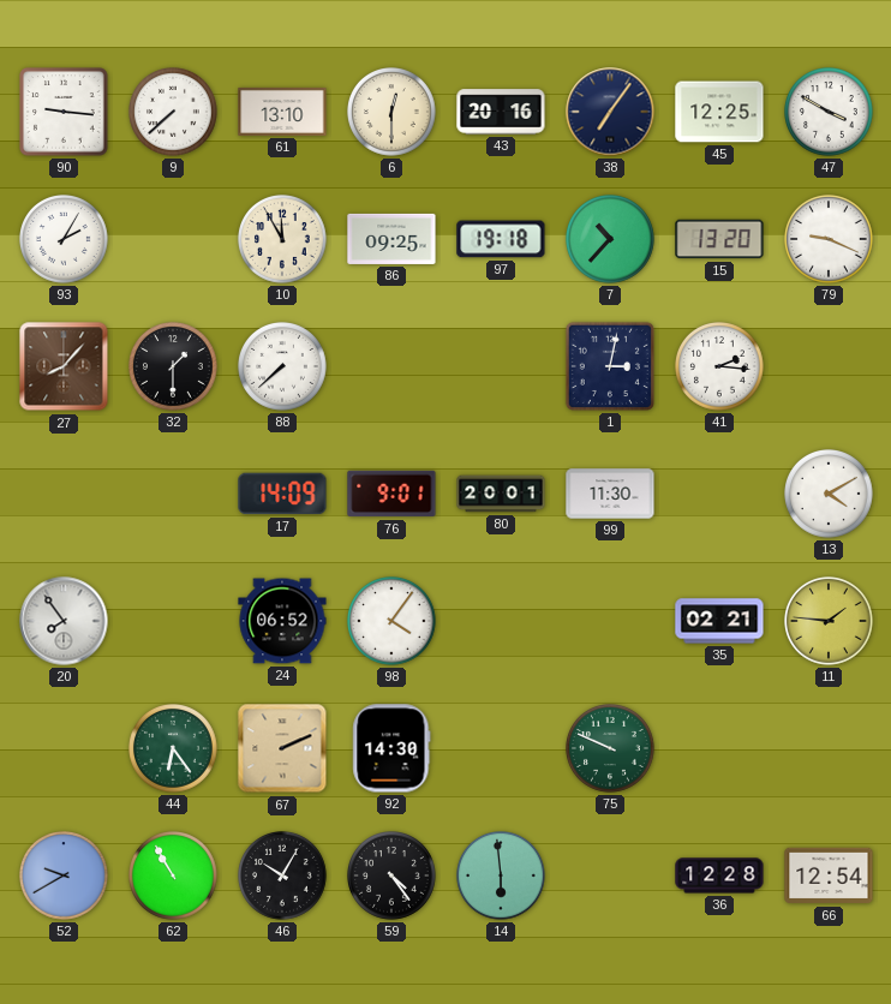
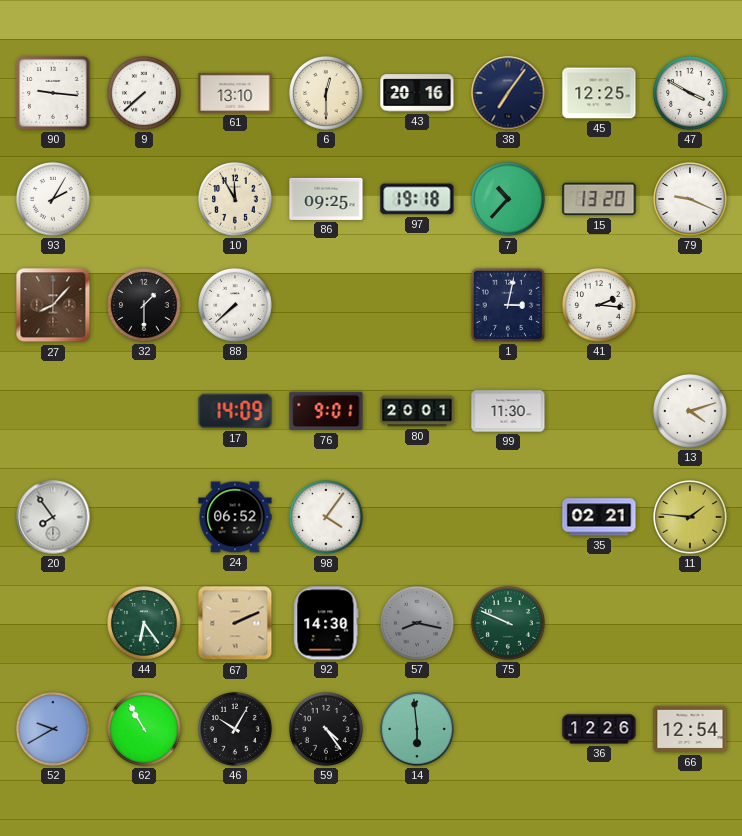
13: 4:10 -> 4:12 (691, 412)
57: none -> 8:17 (418, 624)
36: 12:28 -> 12:26 (599, 729)
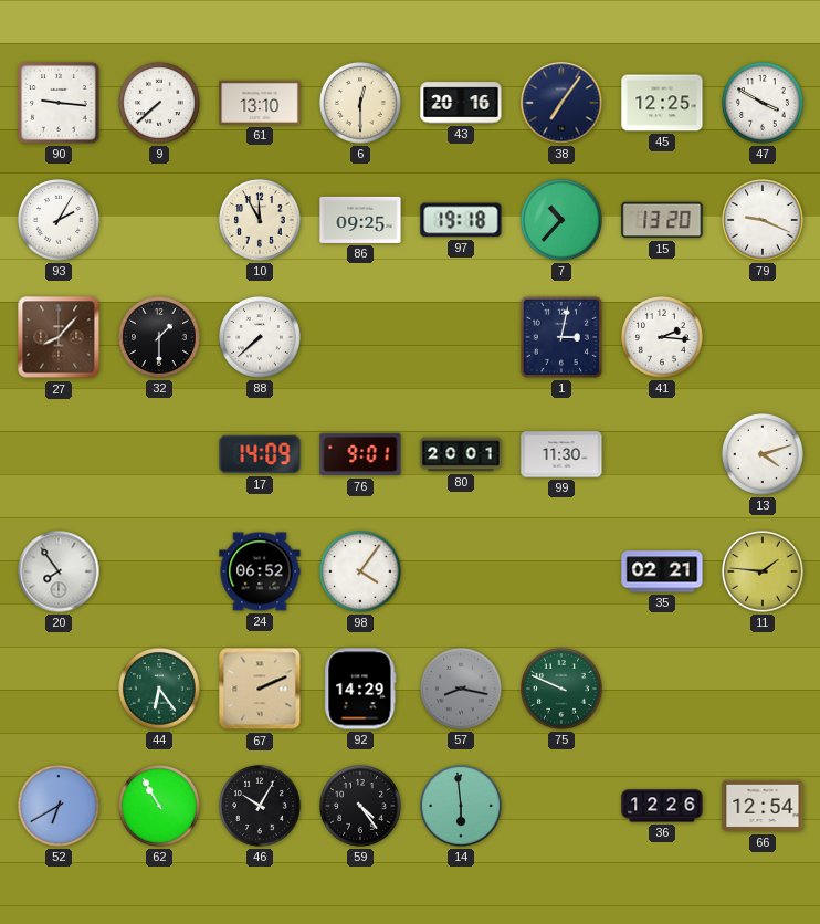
92: 14:30 -> 14:29 (360, 689)
52: 9:40 -> 6:40 (60, 807)
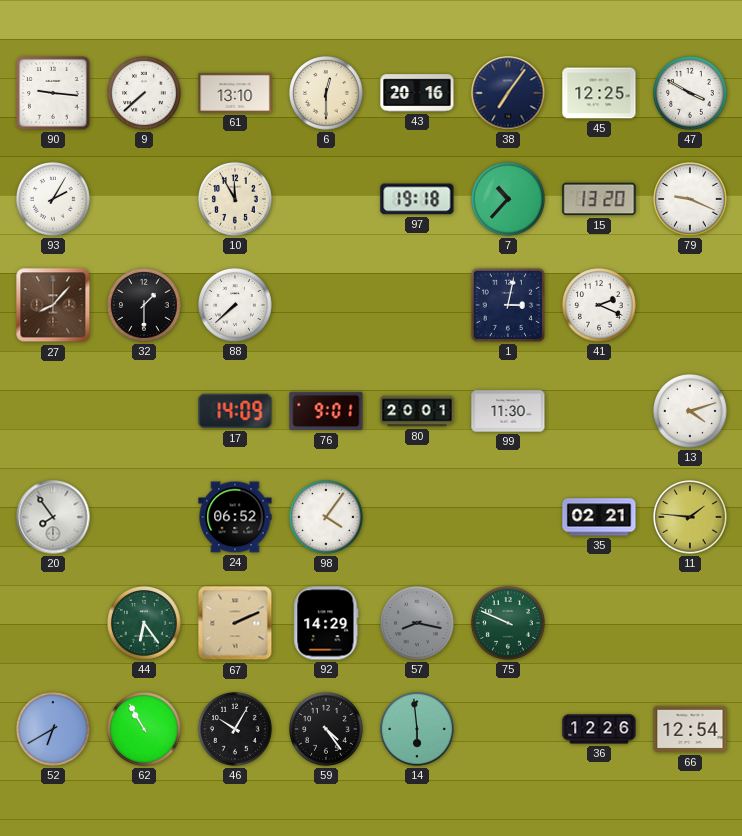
86: 09:25 -> none (360, 220)
41: 2:16 -> 2:19 (600, 306)
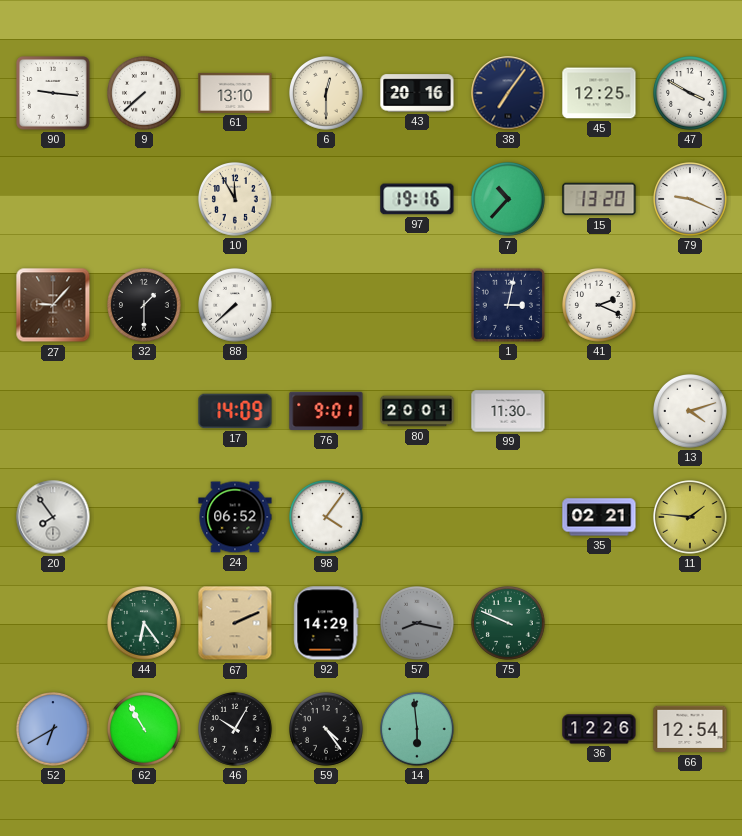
93: 2:05 -> none (54, 200)
97: 19:18 -> 19:16 (417, 199)
27: 8:07 -> 9:07 (53, 305)
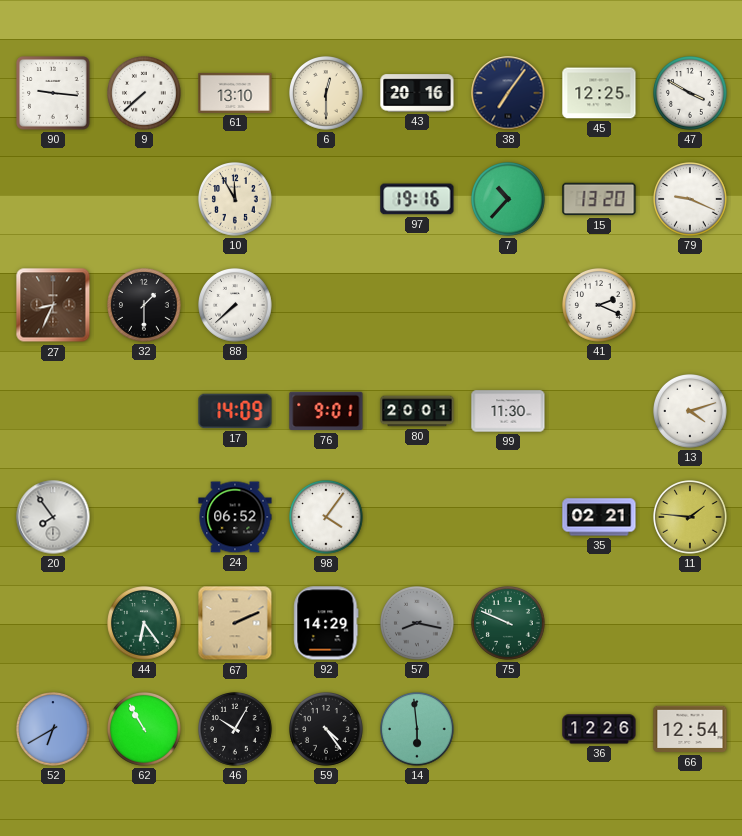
27: 9:07 -> 8:34 (53, 305)
1: 3:02 -> none (508, 305)
